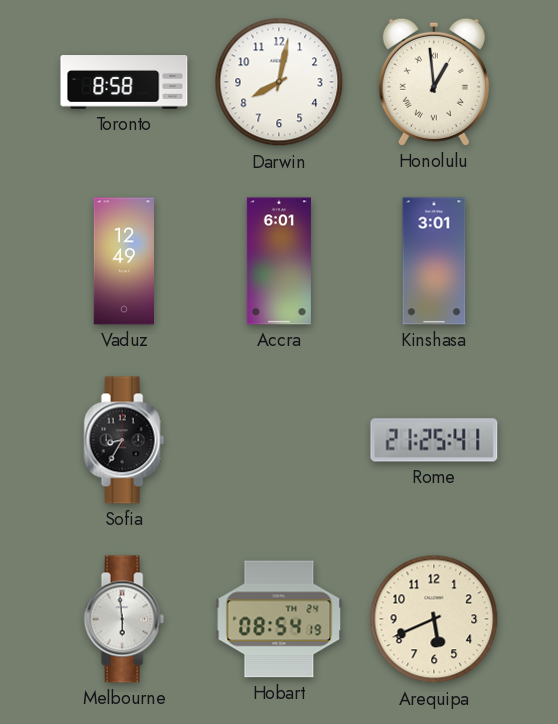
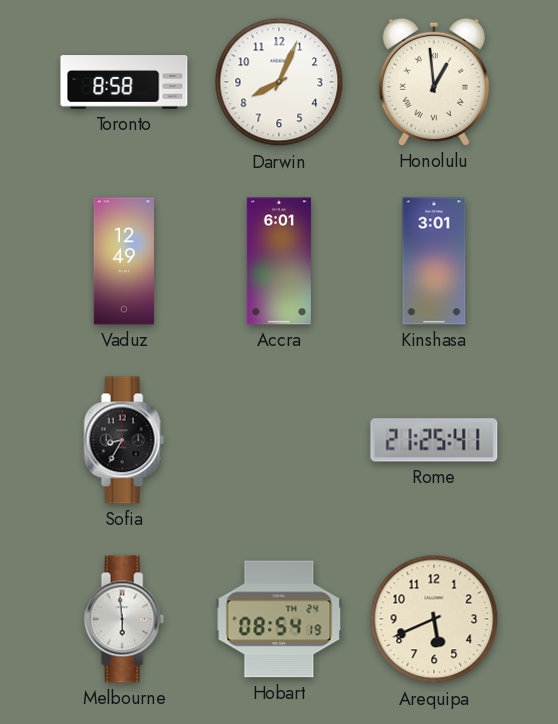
Darwin: 8:02 -> 8:04 (279, 82)
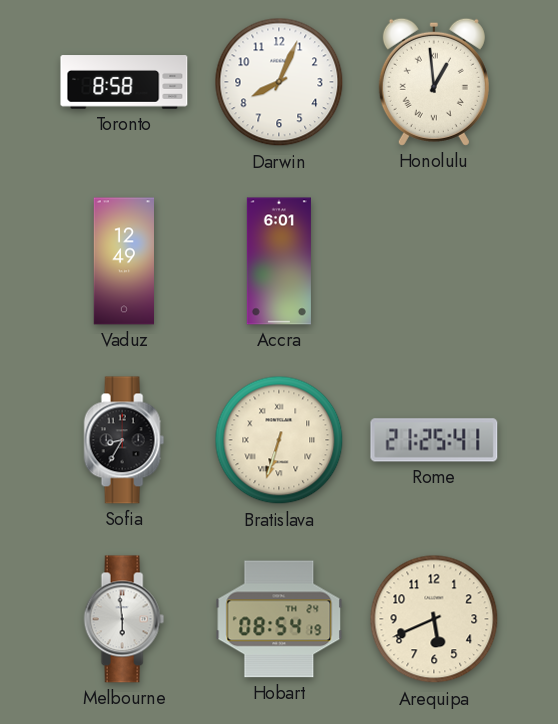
Kinshasa: 3:01 -> none (434, 261)
Bratislava: none -> 6:33 (279, 440)
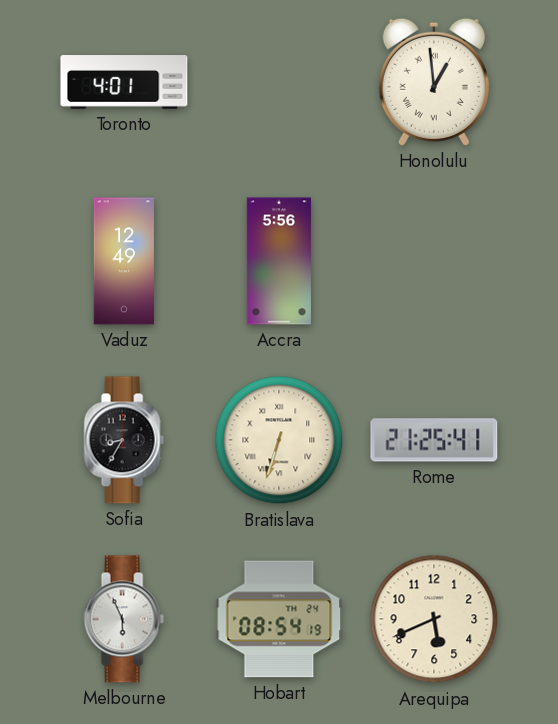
Toronto: 8:58 -> 4:01 (124, 82)
Darwin: 8:04 -> none (279, 82)
Accra: 6:01 -> 5:56 (279, 261)
Melbourne: 5:59 -> 5:56 (124, 619)
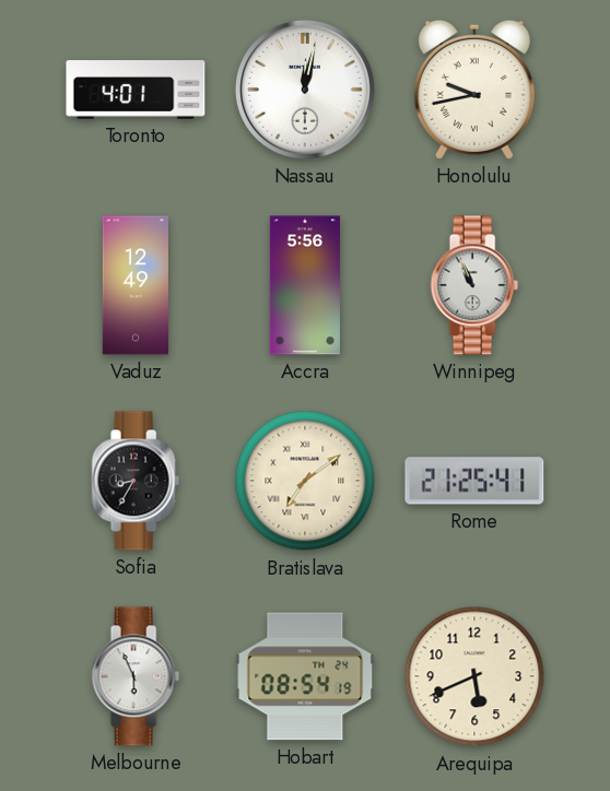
Nassau: none -> 12:02 (305, 90)
Honolulu: 12:59 -> 9:43 (474, 90)
Winnipeg: none -> 10:56 (474, 285)
Bratislava: 6:33 -> 7:09 (305, 481)
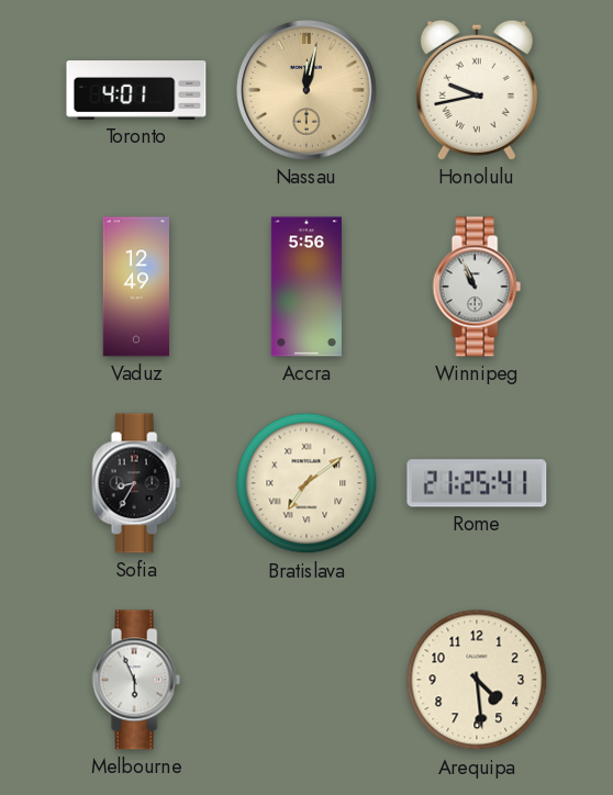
Nassau dial: white -> champagne (306, 90)
Hobart: 08:54 -> none (305, 676)
Arequipa: 5:41 -> 4:29 (477, 680)
